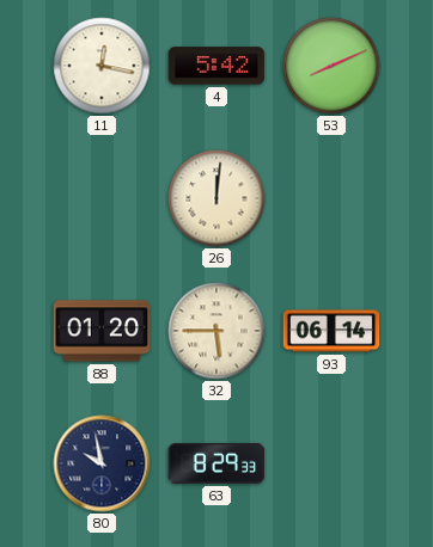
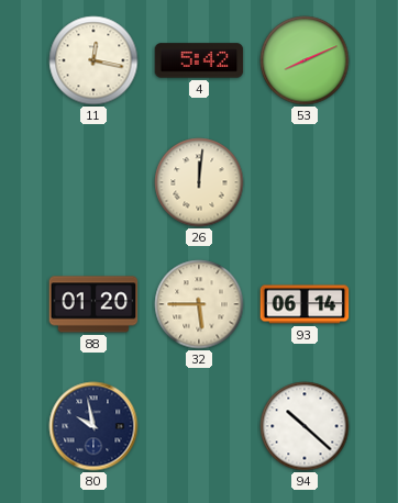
63: 8:29 -> none (216, 463)
94: none -> 10:22 (305, 426)
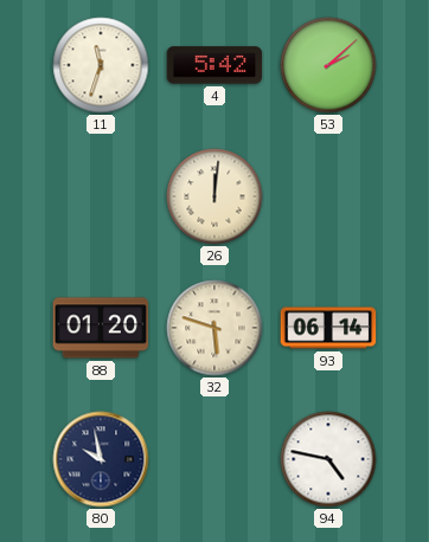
11: 12:17 -> 11:33 (101, 65)
53: 8:11 -> 2:08 (328, 65)
32: 5:45 -> 5:48 (214, 328)
94: 10:22 -> 4:47 (328, 459)
